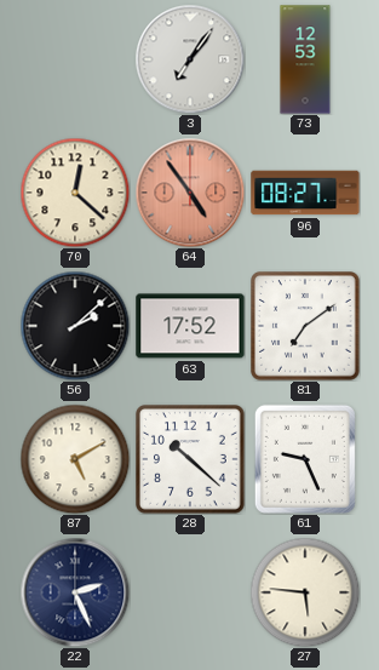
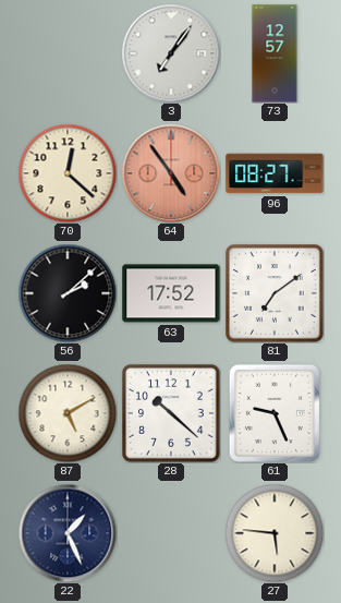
73: 12:53 -> 12:57 (275, 53)
22: 2:26 -> 1:26 (68, 533)
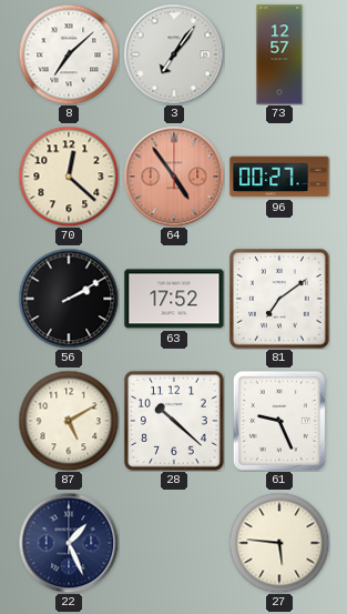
8: none -> 7:08 (69, 54)
96: 08:27 -> 00:27 (279, 177)
56: 2:08 -> 2:10 (69, 299)
